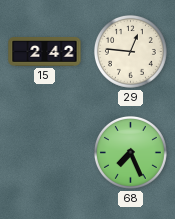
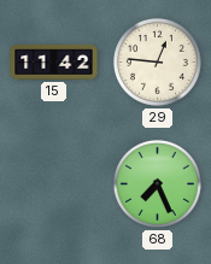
15: 2:42 -> 11:42 (54, 63)
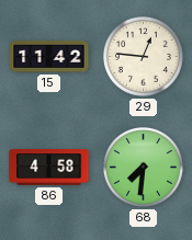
86: none -> 4:58 (49, 168)
68: 7:26 -> 7:31 (143, 167)
